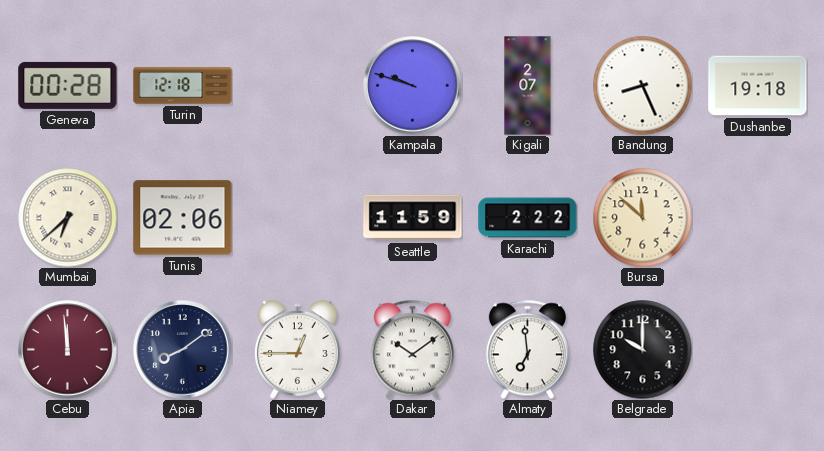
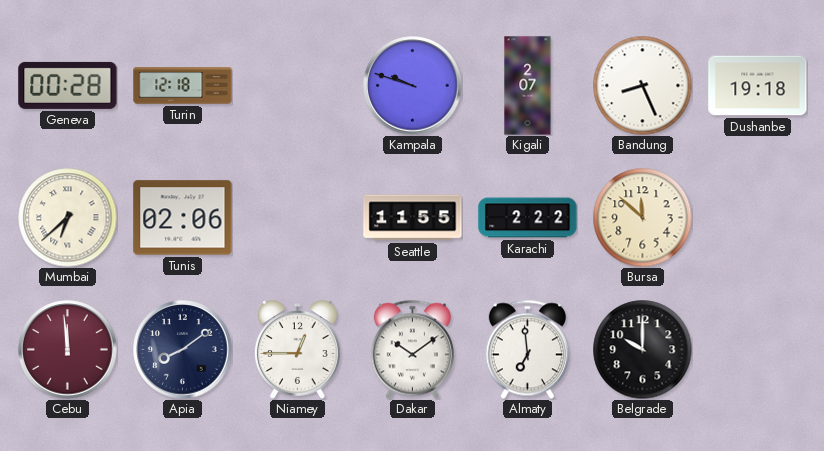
Seattle: 11:59 -> 11:55 (413, 218)
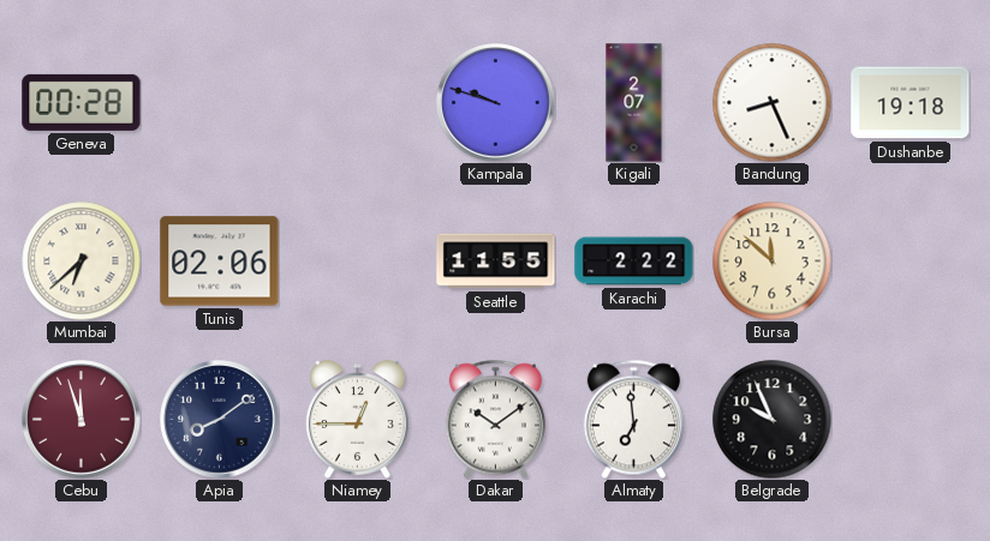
Turin: 12:18 -> none (183, 86)
Cebu: 11:59 -> 11:57 (82, 420)
Belgrade: 10:00 -> 9:56 (773, 420)
